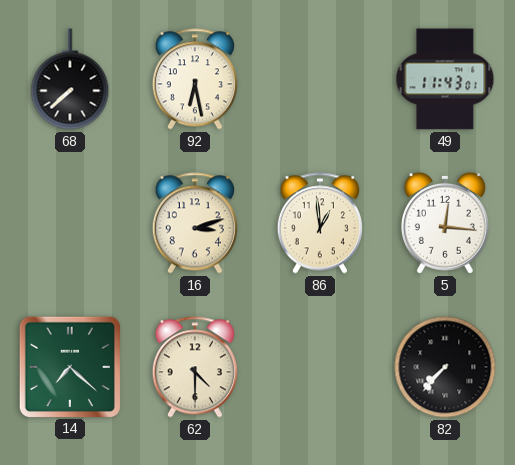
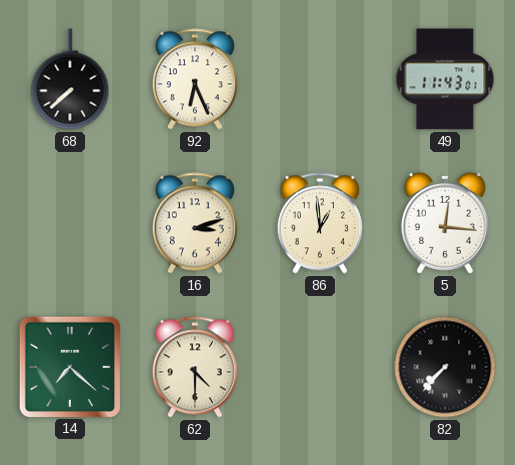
92: 6:28 -> 6:26 (195, 79)
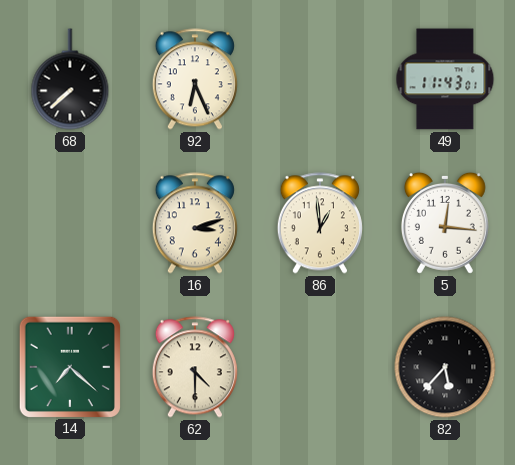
82: 7:37 -> 5:37 (445, 367)
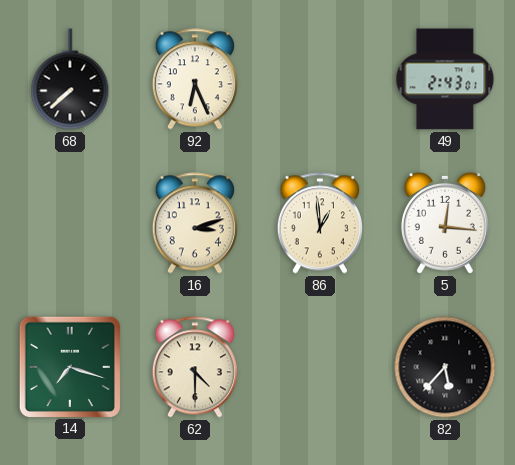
49: 11:43 -> 2:43 (445, 79)
14: 7:22 -> 7:18 (69, 366)
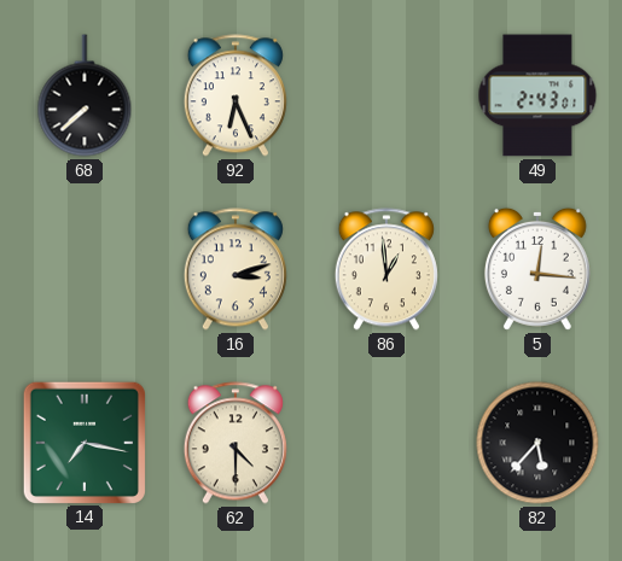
14: 7:18 -> 7:17 (83, 442)
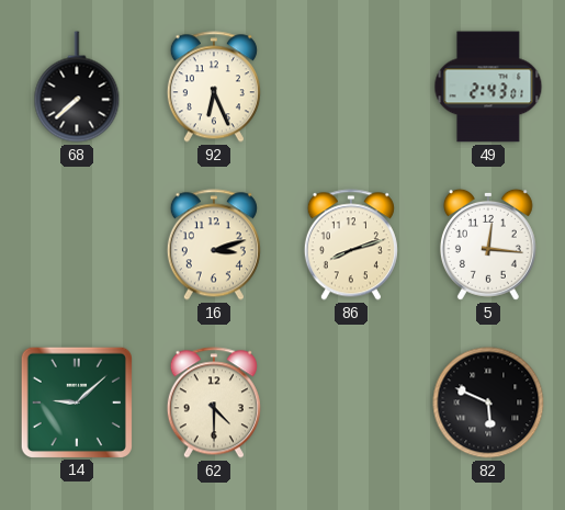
86: 12:59 -> 8:12 (351, 245)
14: 7:17 -> 9:08 (76, 401)
82: 5:37 -> 5:49 (488, 403)
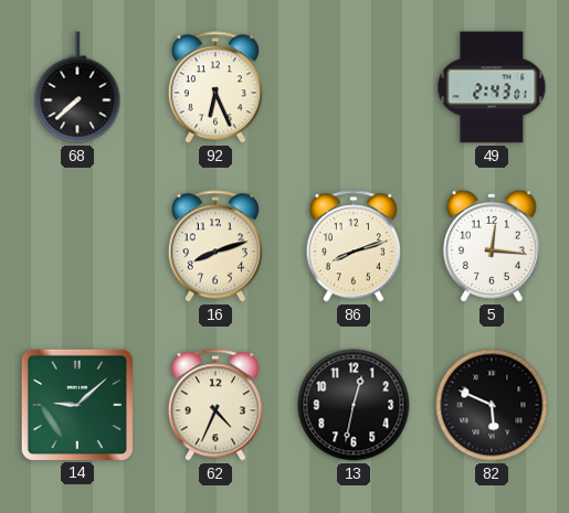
16: 3:12 -> 8:12 (215, 246)
62: 4:30 -> 4:34 (215, 405)
13: none -> 12:32 (354, 405)
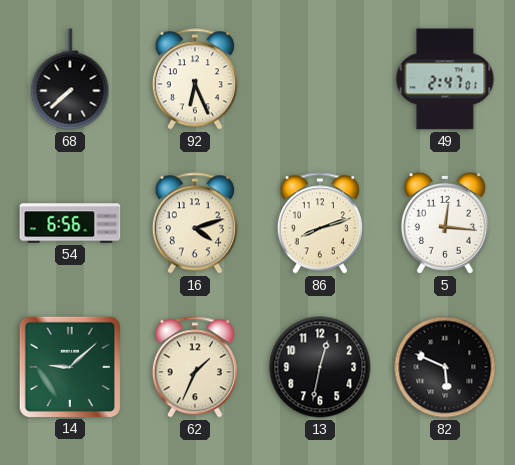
49: 2:43 -> 2:47 (445, 79)
54: none -> 6:56 (70, 223)
16: 8:12 -> 4:12 (195, 223)
62: 4:34 -> 1:34 (195, 367)
